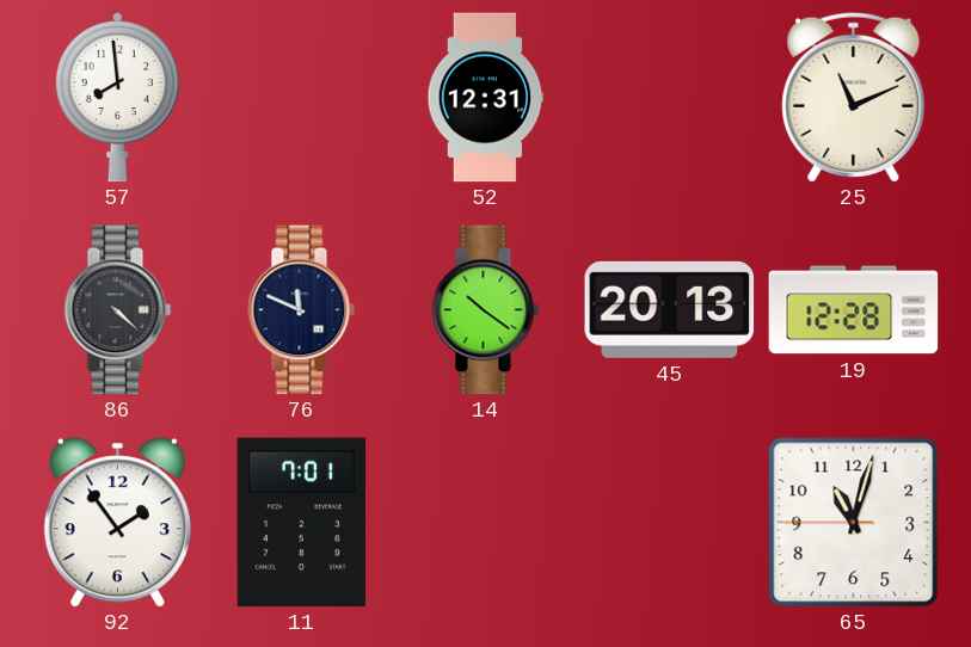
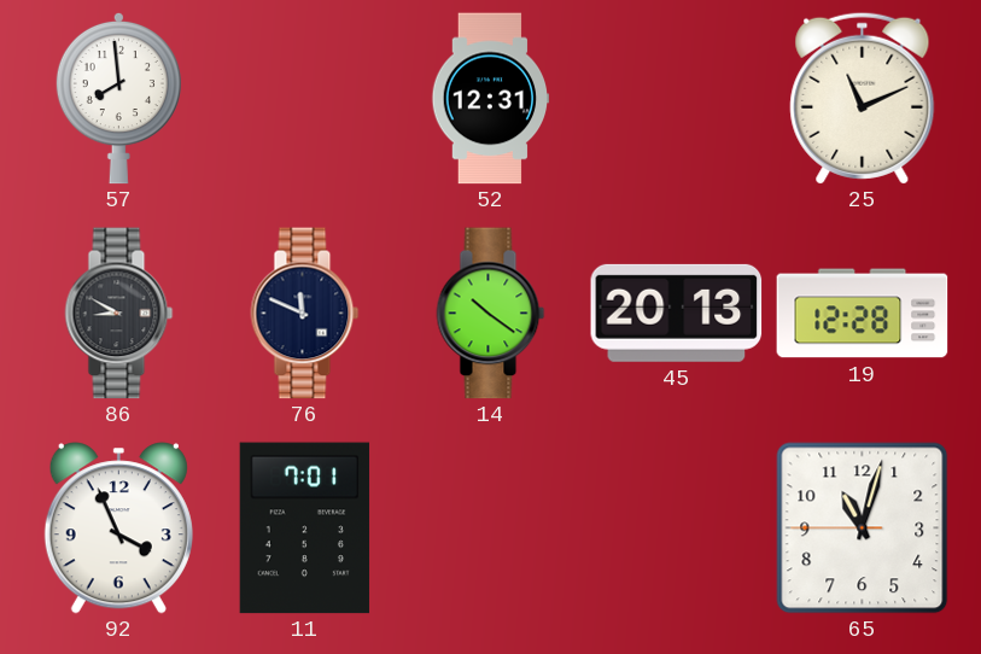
86: 4:22 -> 8:50 (119, 314)
92: 1:54 -> 3:56 (118, 529)
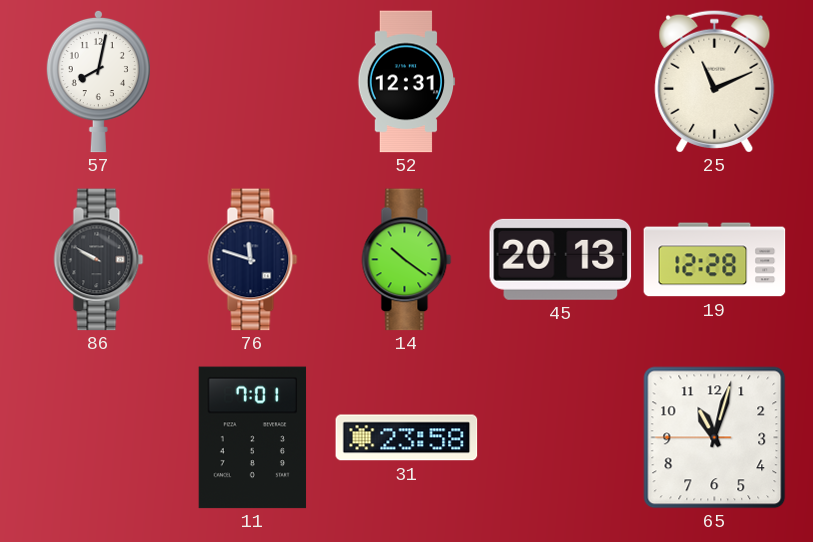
57: 7:59 -> 8:02 (98, 81)
86: 8:50 -> 9:50 (99, 260)
76: 11:49 -> 11:48 (253, 260)
92: 3:56 -> none (118, 529)
31: none -> 23:58 (407, 438)
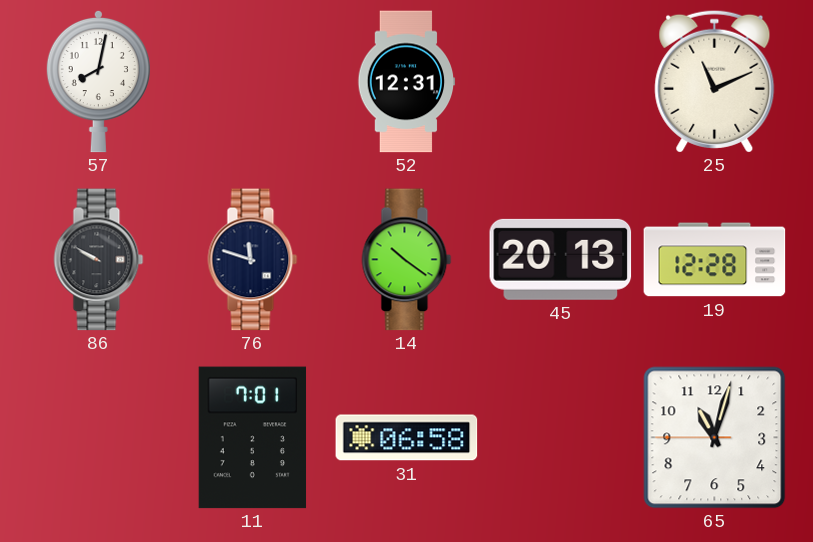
31: 23:58 -> 06:58 (407, 438)
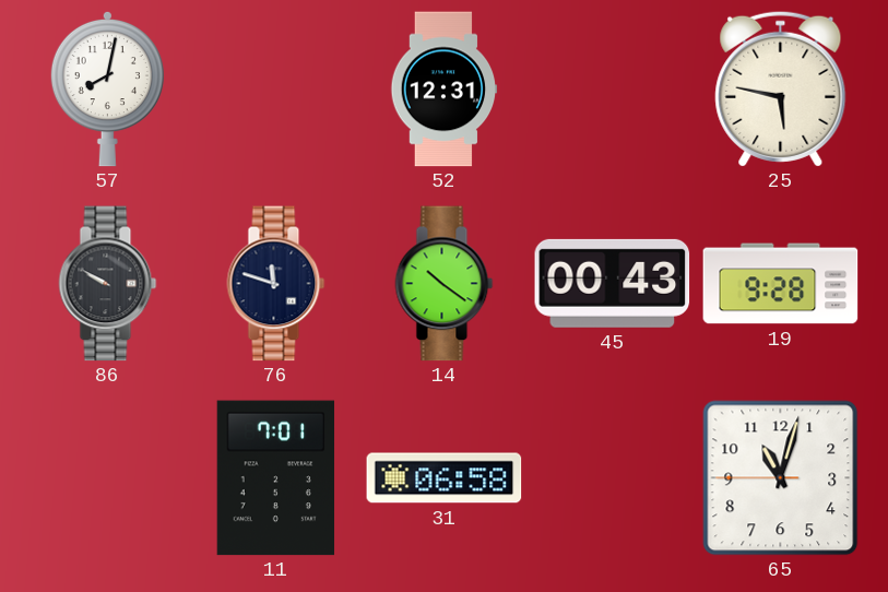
25: 11:11 -> 5:47 (781, 88)
45: 20:13 -> 00:43 (613, 283)
19: 12:28 -> 9:28 (781, 284)
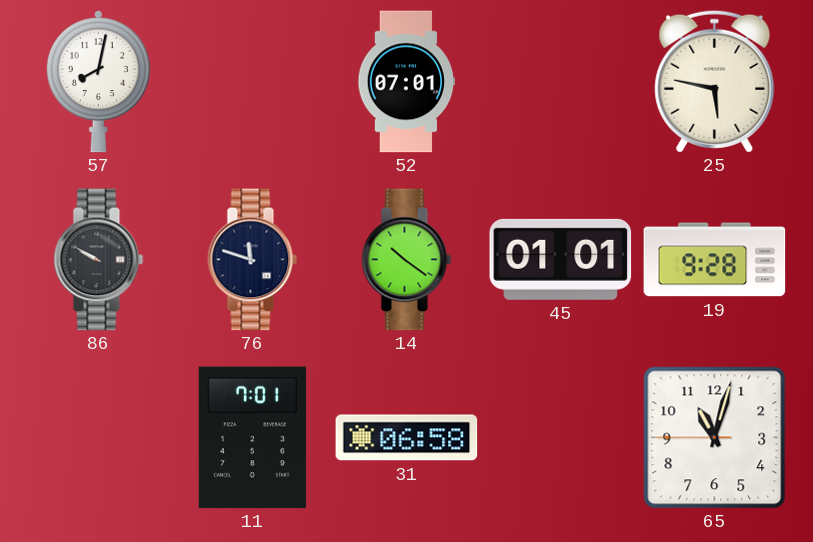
52: 12:31 -> 07:01 (407, 82)
45: 00:43 -> 01:01 (561, 259)
